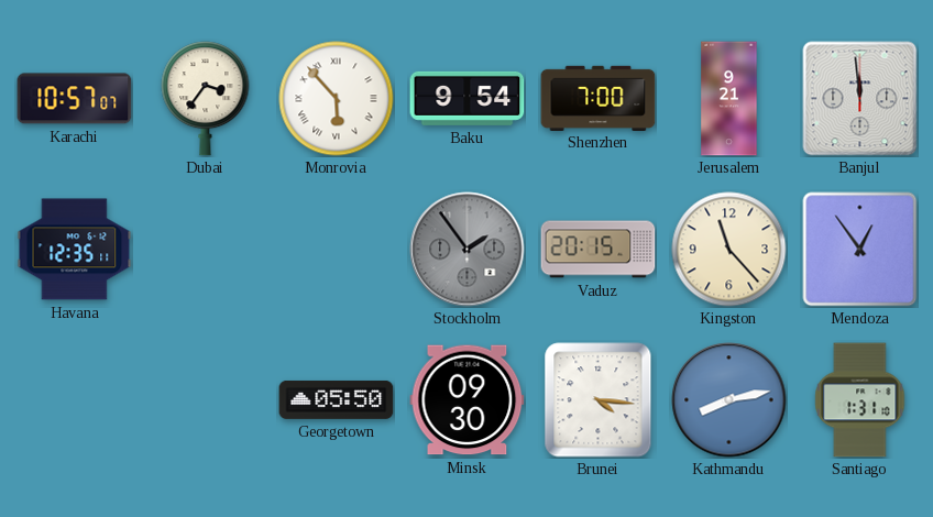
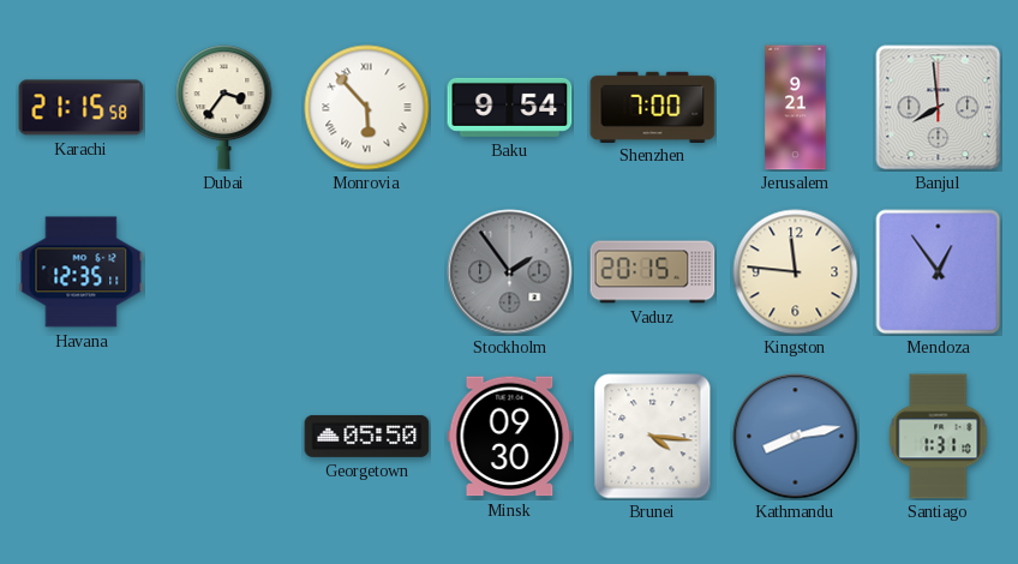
Karachi: 10:57 -> 21:15 (82, 108)
Banjul: 11:59 -> 7:59 (939, 108)
Kingston: 11:23 -> 11:46 (796, 272)
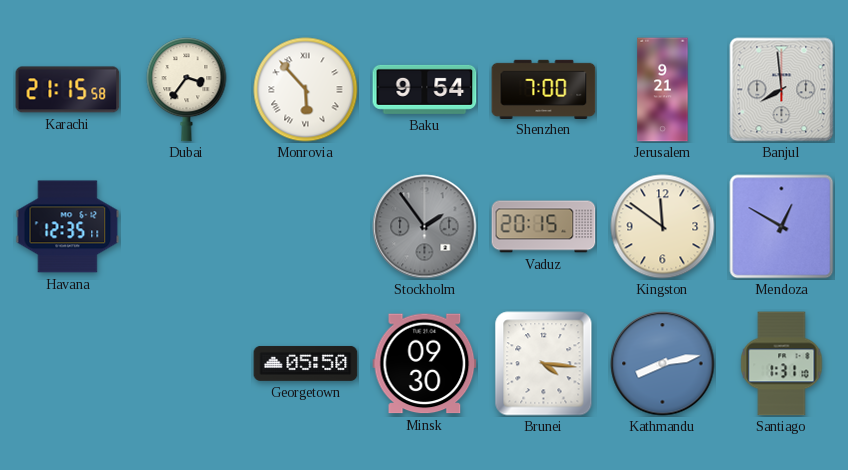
Kingston: 11:46 -> 11:51 (663, 227)
Mendoza: 12:54 -> 12:50 (782, 227)
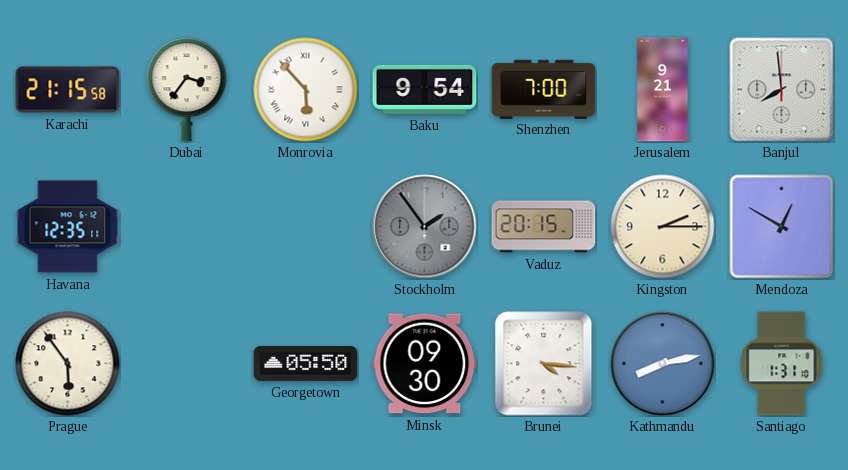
Kingston: 11:51 -> 2:15 (663, 227)
Prague: none -> 5:54 (68, 364)
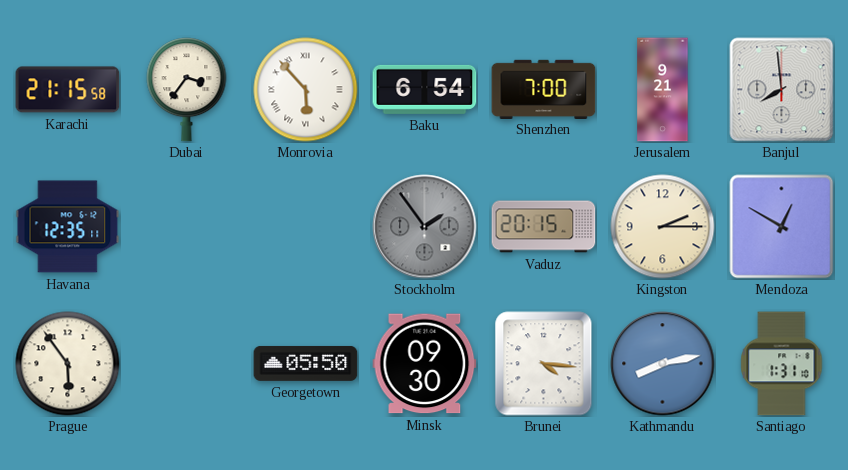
Baku: 9:54 -> 6:54 (425, 89)
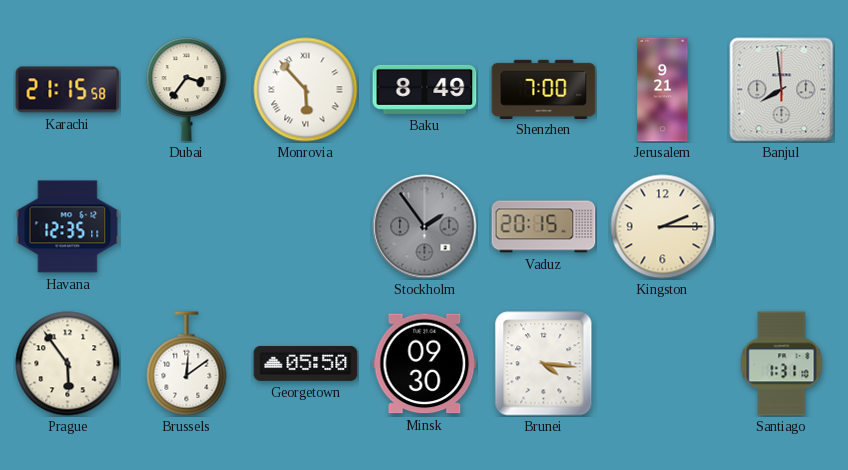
Baku: 6:54 -> 8:49 (425, 89)
Mendoza: 12:50 -> none (782, 227)
Brussels: none -> 12:09 (187, 364)
Kathmandu: 8:13 -> none (663, 364)
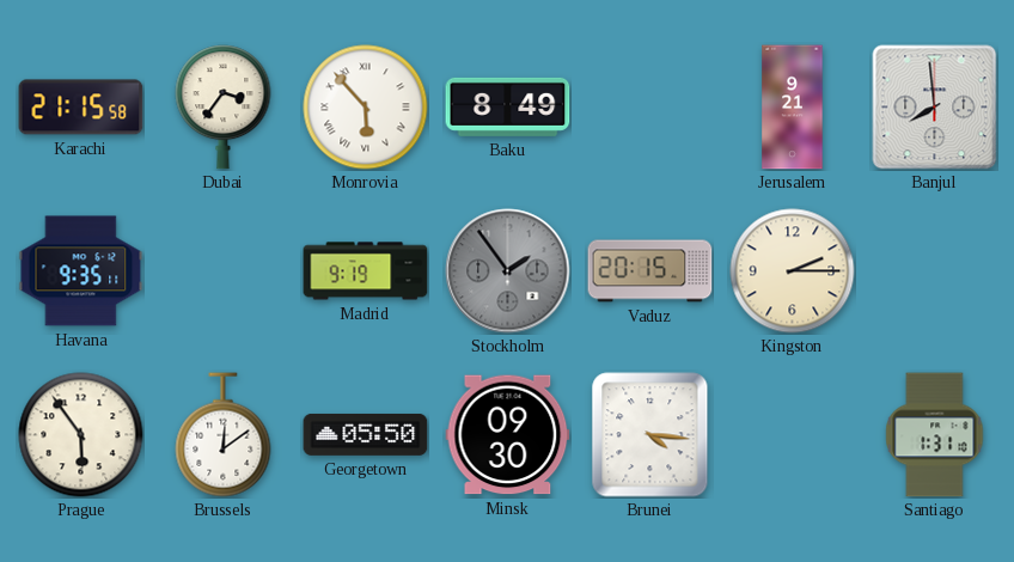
Shenzhen: 7:00 -> none (544, 89)
Havana: 12:35 -> 9:35 (81, 271)
Madrid: none -> 9:19 (366, 271)
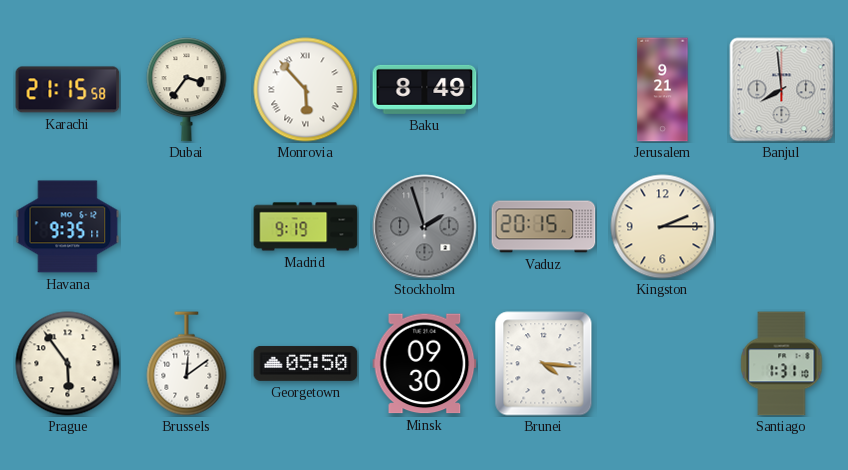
Stockholm: 1:54 -> 1:57 (425, 227)
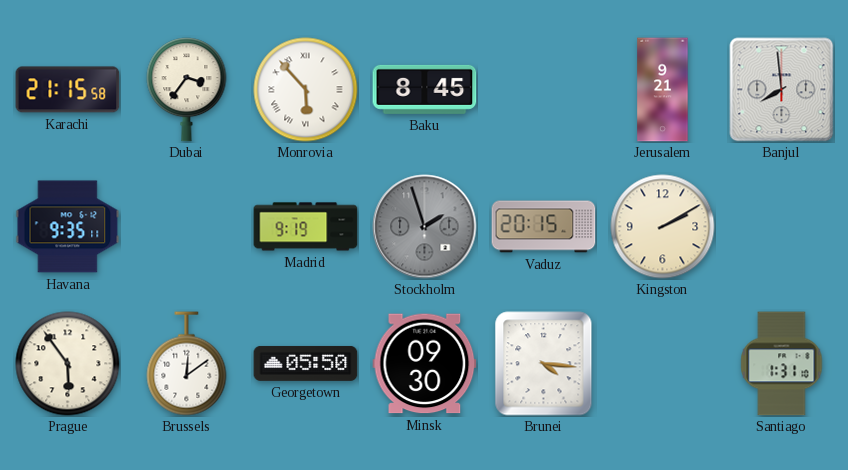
Baku: 8:49 -> 8:45 (425, 89)
Kingston: 2:15 -> 2:10 (663, 227)
